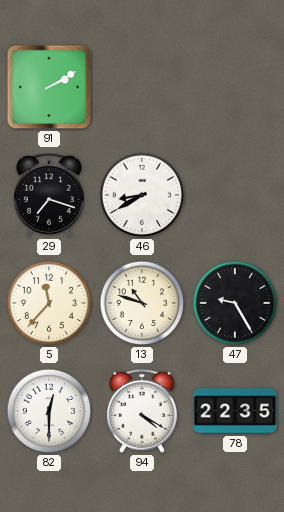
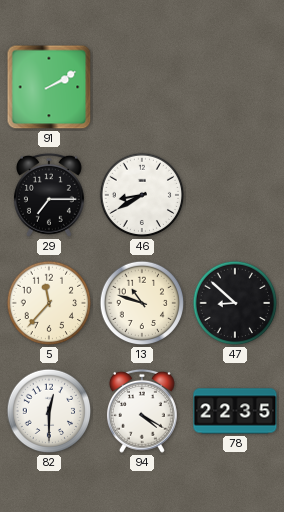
29: 7:18 -> 7:15 (49, 195)
47: 9:25 -> 8:52 (235, 303)
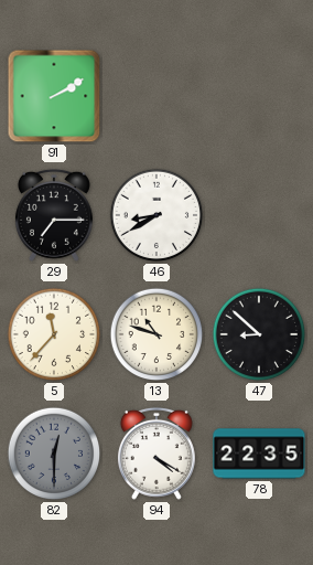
82 dial: white -> grey (54, 454)
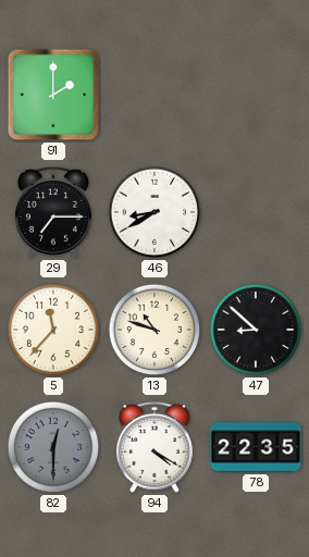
91: 2:10 -> 2:00 (53, 95)
